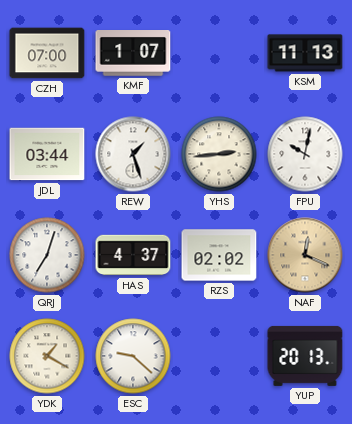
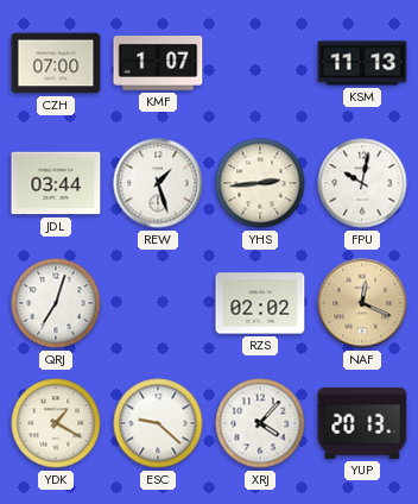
HAS: 4:37 -> none (133, 255)
XRJ: none -> 4:07 (260, 423)
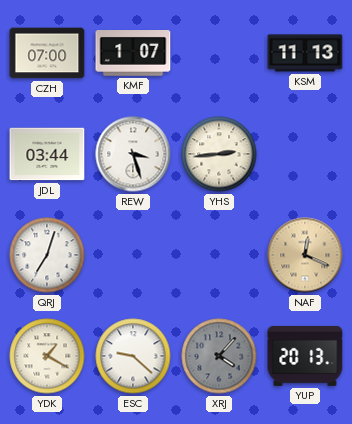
REW: 1:27 -> 3:27 (133, 154)
FPU: 10:02 -> none (362, 183)
RZS: 02:02 -> none (260, 303)
XRJ dial: white -> grey (219, 356)
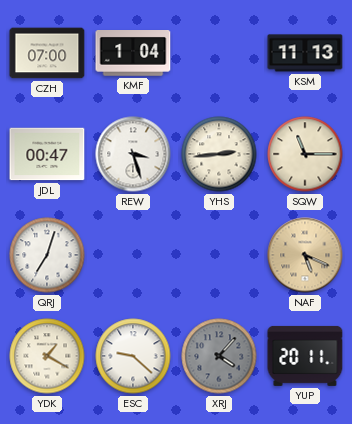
KMF: 1:07 -> 1:04 (133, 54)
JDL: 03:44 -> 00:47 (47, 154)
SQW: none -> 11:15 (305, 154)
NAF: 12:19 -> 5:19 (305, 255)
YUP: 20:13 -> 20:11 (305, 356)
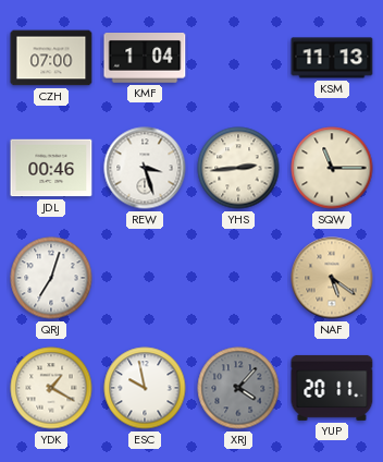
JDL: 00:47 -> 00:46 (51, 168)
NAF: 5:19 -> 5:21 (332, 278)
ESC: 9:22 -> 9:58 (145, 388)
